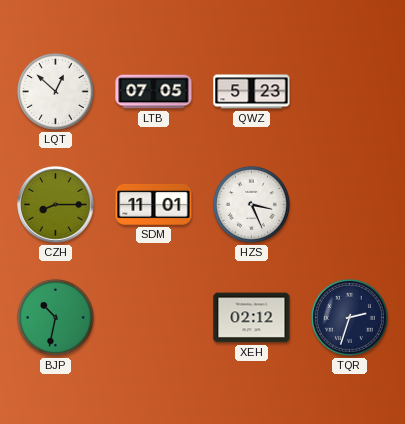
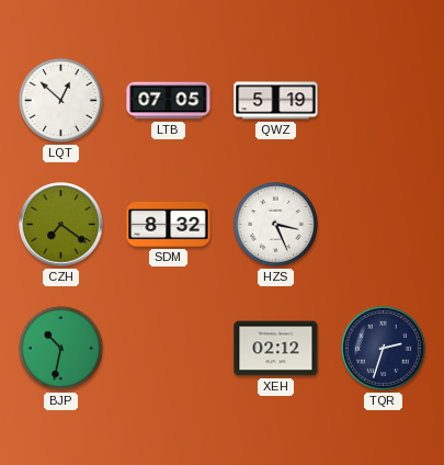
QWZ: 5:23 -> 5:19 (276, 101)
CZH: 8:15 -> 7:21 (61, 225)
SDM: 11:01 -> 8:32 (169, 225)
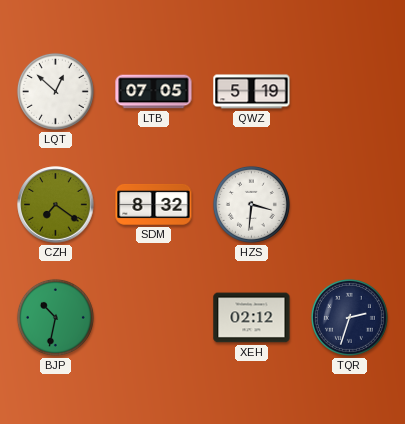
HZS: 3:26 -> 3:31 (251, 204)
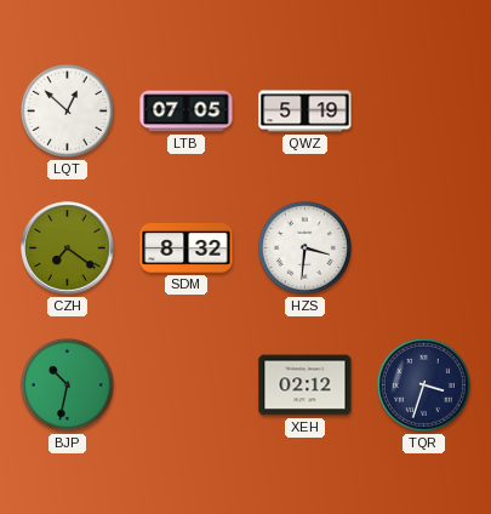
TQR: 2:33 -> 3:33 (423, 384)
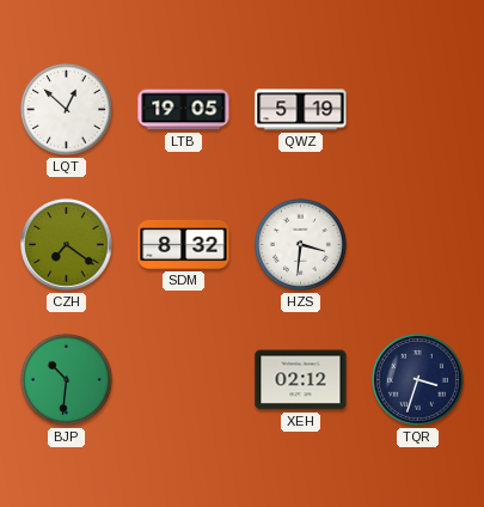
LTB: 07:05 -> 19:05 (184, 110)
BJP: 10:32 -> 10:31 (66, 379)
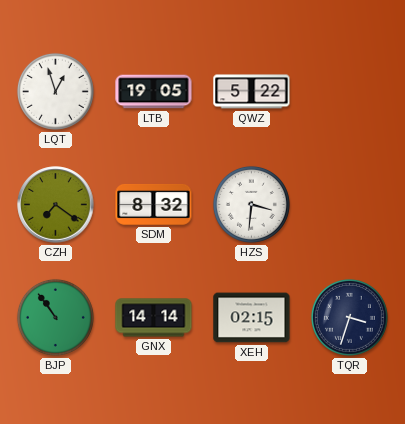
LQT: 12:52 -> 12:57 (55, 91)
QWZ: 5:19 -> 5:22 (252, 92)
BJP: 10:31 -> 10:54 (55, 317)
GNX: none -> 14:14 (154, 318)
XEH: 02:12 -> 02:15 (252, 318)
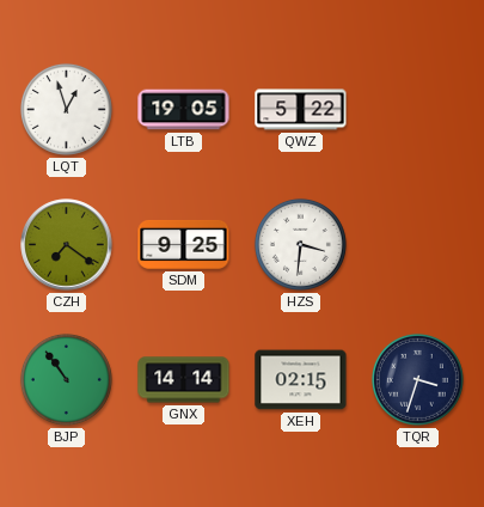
SDM: 8:32 -> 9:25 (184, 245)
